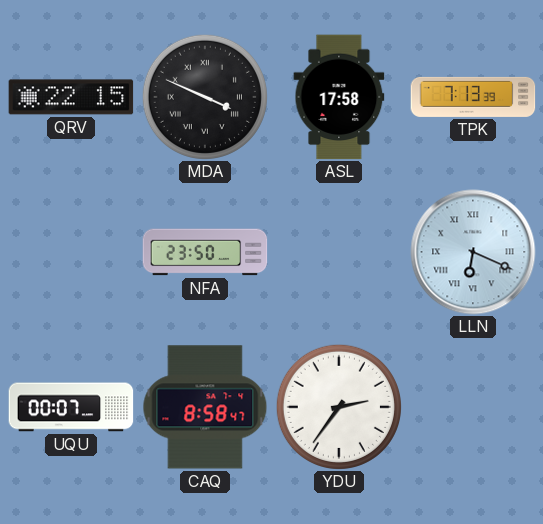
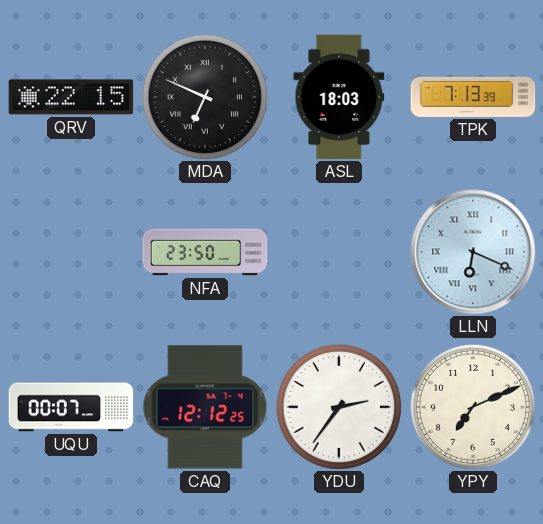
MDA: 3:49 -> 6:49 (205, 97)
ASL: 17:58 -> 18:03 (339, 97)
CAQ: 8:58 -> 12:12 (205, 407)
YPY: none -> 7:11 (473, 407)
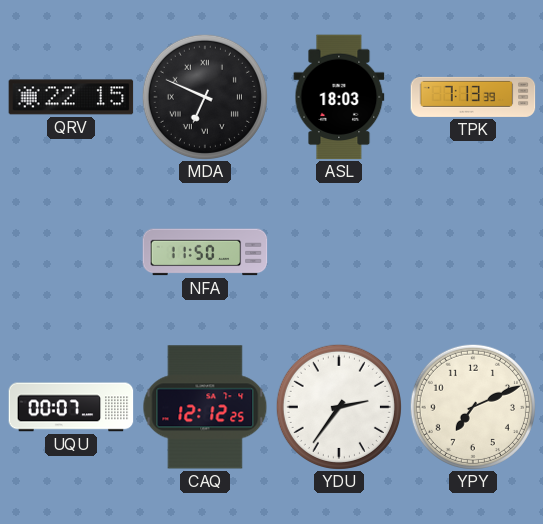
NFA: 23:50 -> 11:50 (205, 252)
LLN: 6:19 -> none (473, 252)
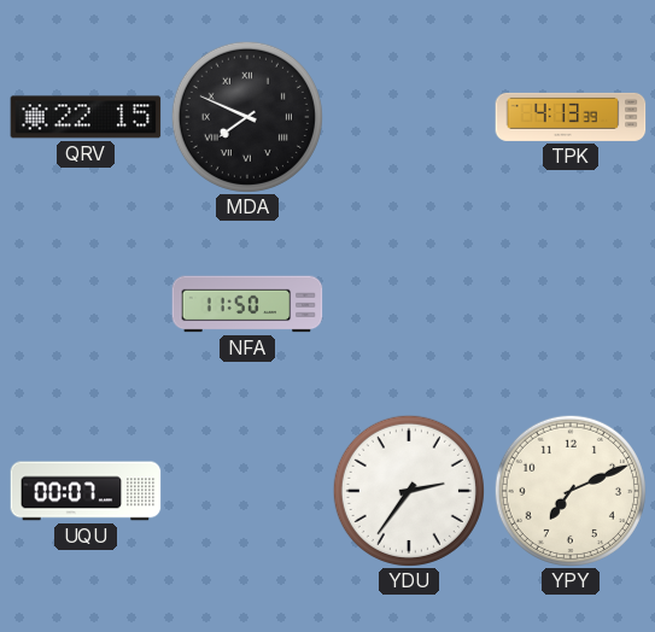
MDA: 6:49 -> 7:49 (247, 117)
ASL: 18:03 -> none (339, 97)
TPK: 7:13 -> 4:13 (571, 117)
CAQ: 12:12 -> none (205, 407)
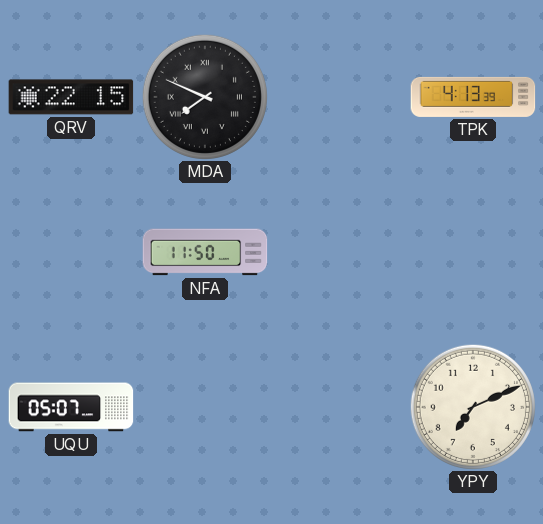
UQU: 00:07 -> 05:07 (71, 407)
YDU: 2:36 -> none (409, 491)
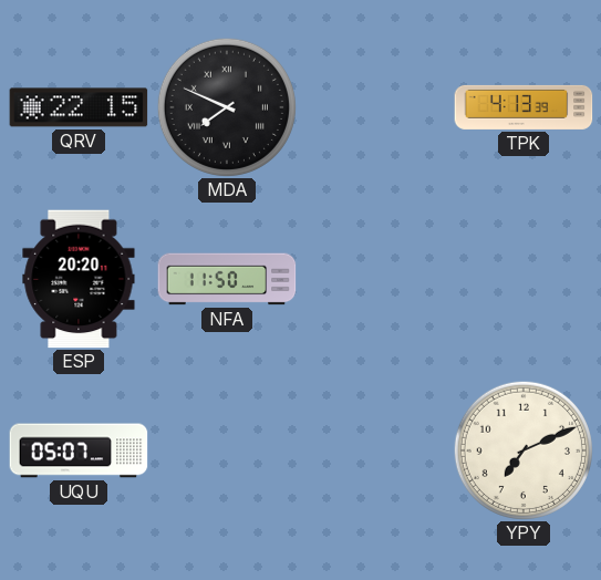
ESP: none -> 20:20 (79, 279)
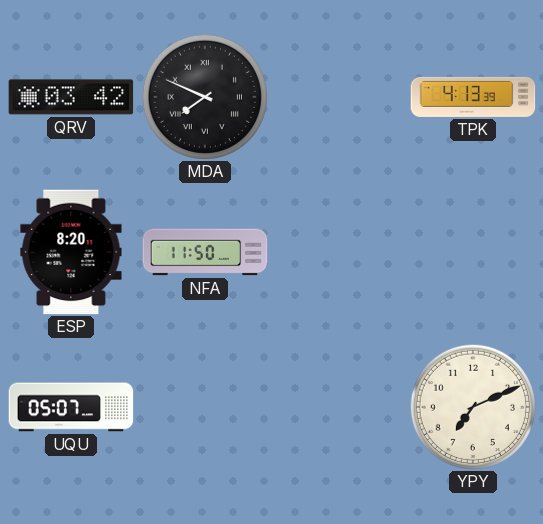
QRV: 22:15 -> 03:42 (71, 97)
ESP: 20:20 -> 8:20 (71, 252)
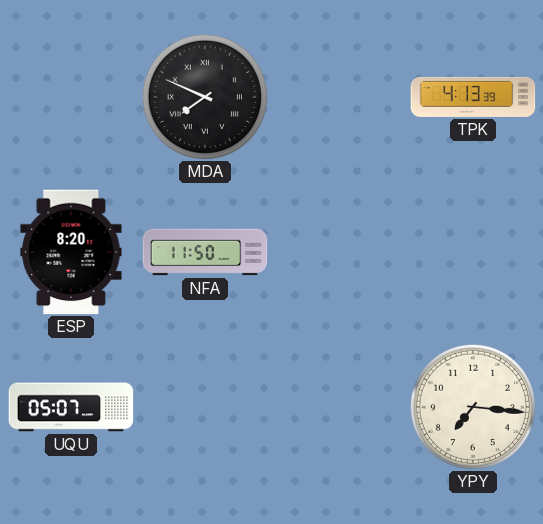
QRV: 03:42 -> none (71, 97)
YPY: 7:11 -> 7:16 (473, 407)
